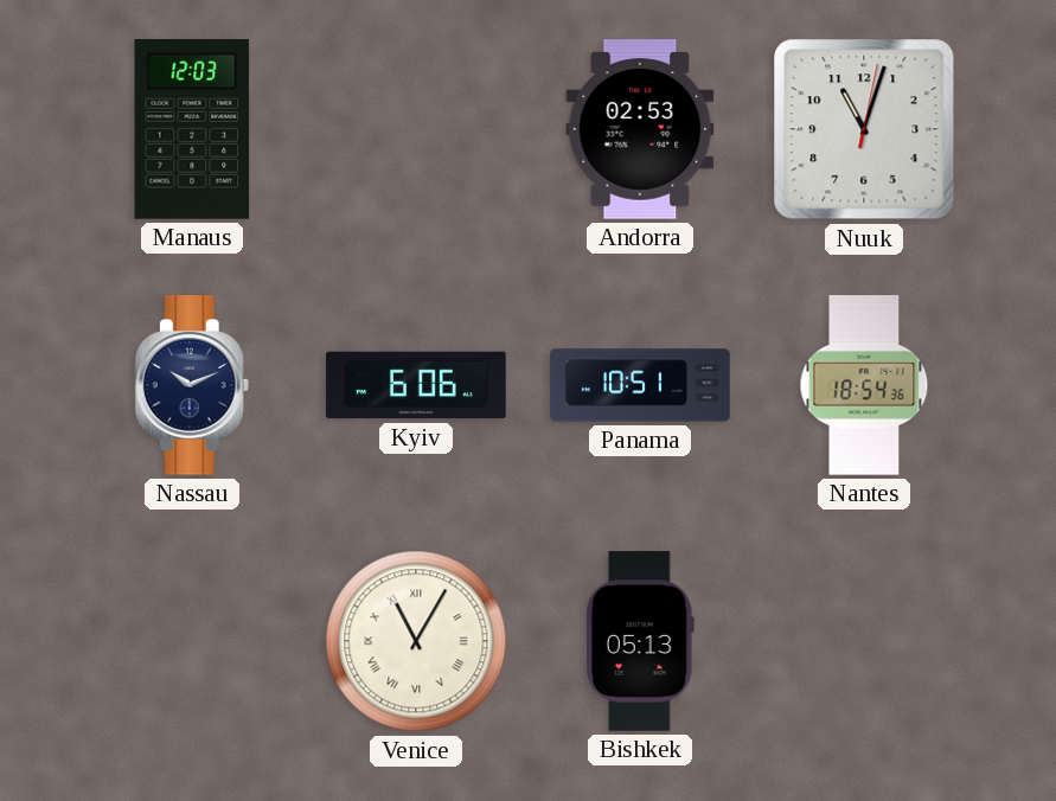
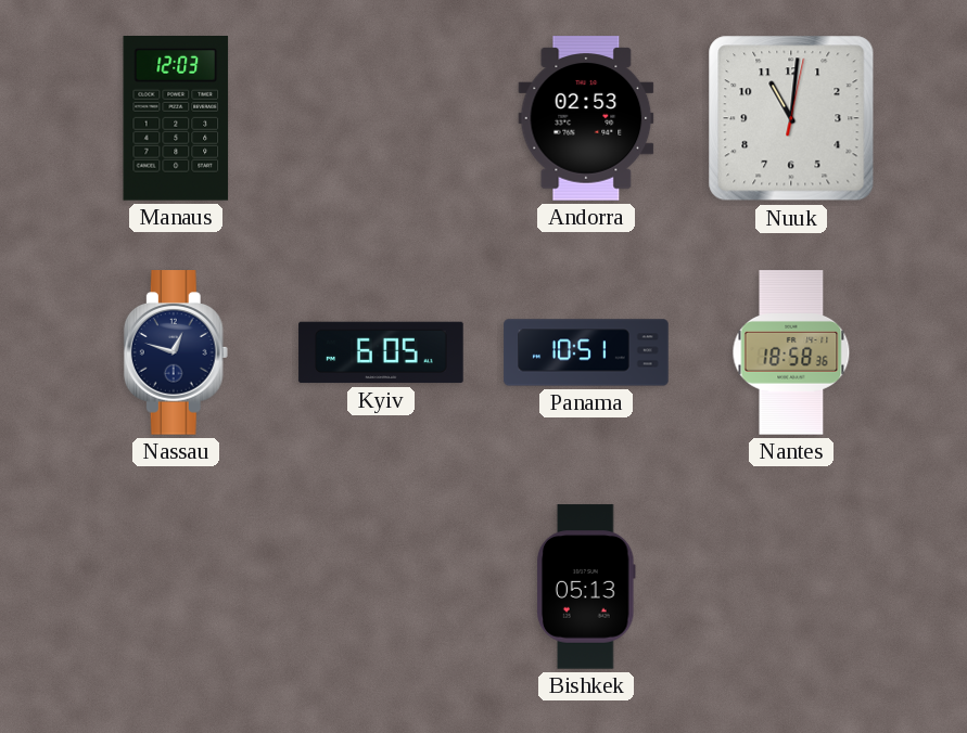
Nuuk: 11:03 -> 11:01 (791, 118)
Nassau: 10:11 -> 12:48 (176, 352)
Kyiv: 6:06 -> 6:05 (381, 352)
Nantes: 18:54 -> 18:58 (791, 352)
Venice: 11:05 -> none (416, 641)
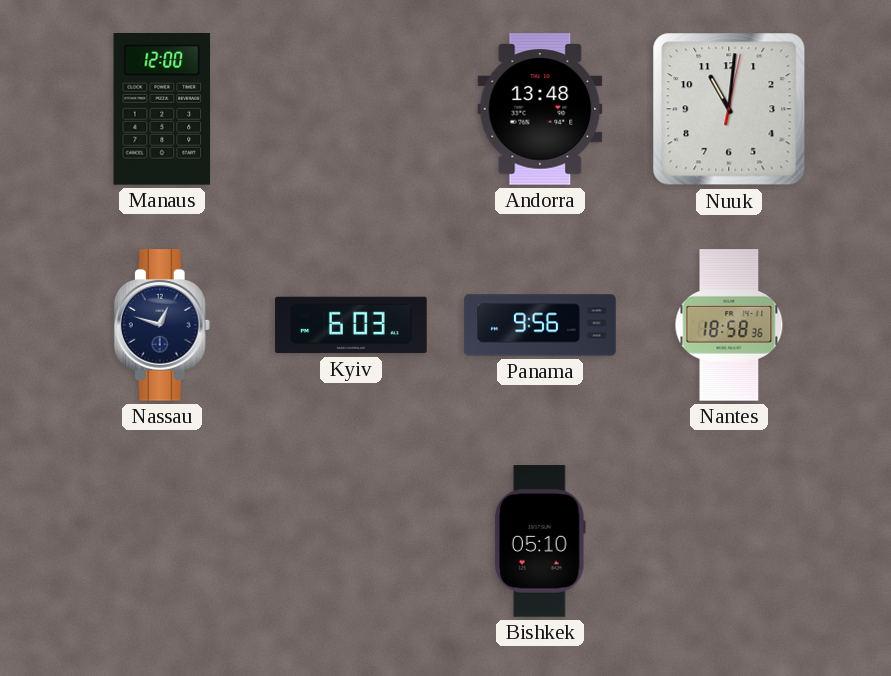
Manaus: 12:03 -> 12:00 (162, 110)
Andorra: 02:53 -> 13:48 (540, 109)
Kyiv: 6:05 -> 6:03 (351, 325)
Panama: 10:51 -> 9:56 (540, 325)
Bishkek: 05:13 -> 05:10 (540, 541)
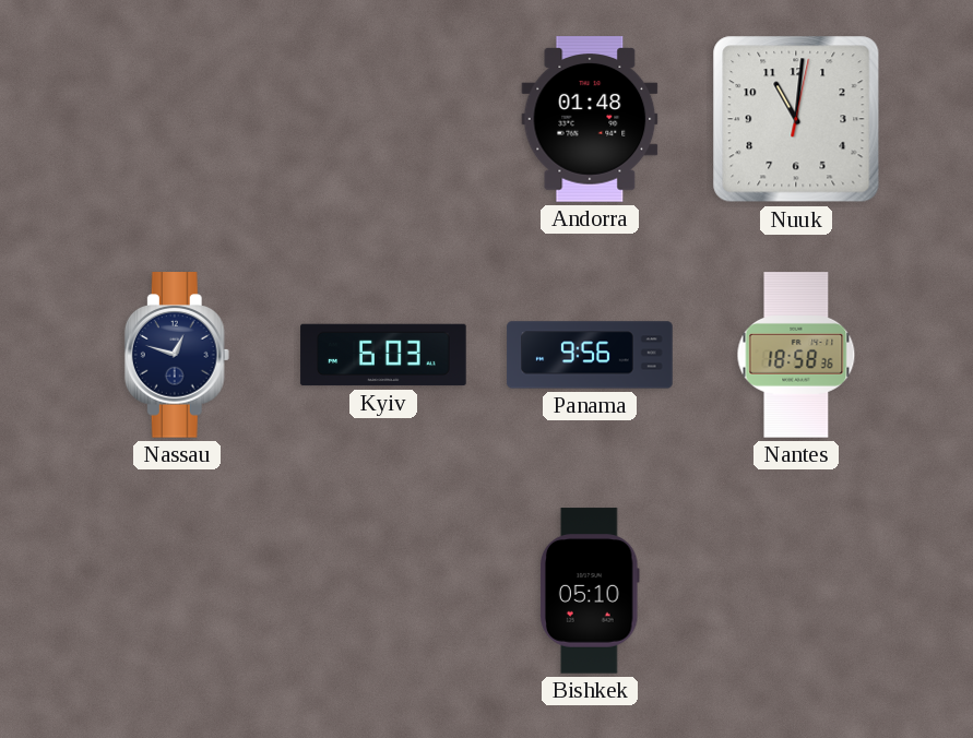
Manaus: 12:00 -> none (162, 110)
Andorra: 13:48 -> 01:48 (590, 119)
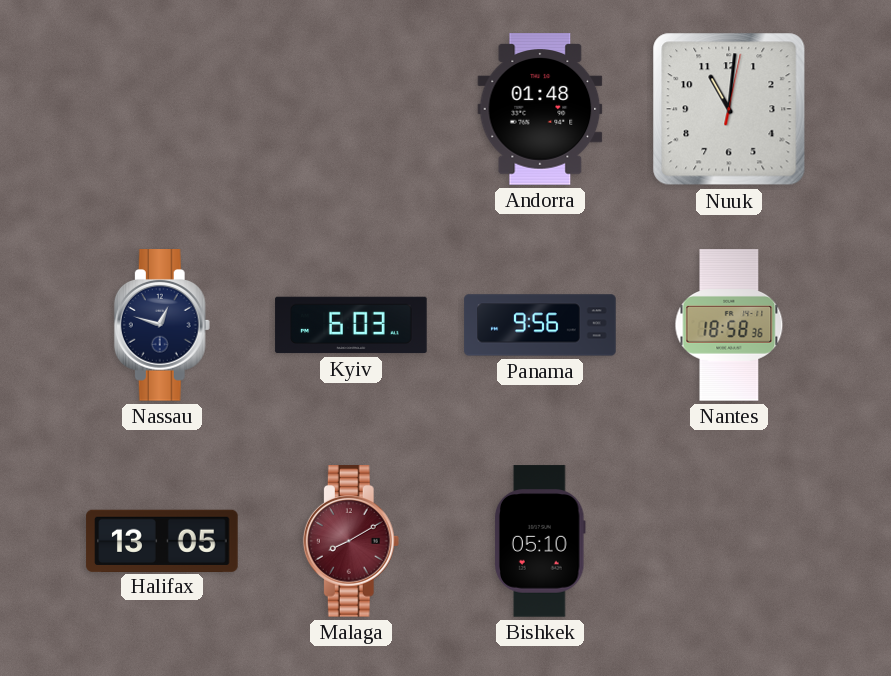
Halifax: none -> 13:05 (162, 540)
Malaga: none -> 8:10 (351, 541)
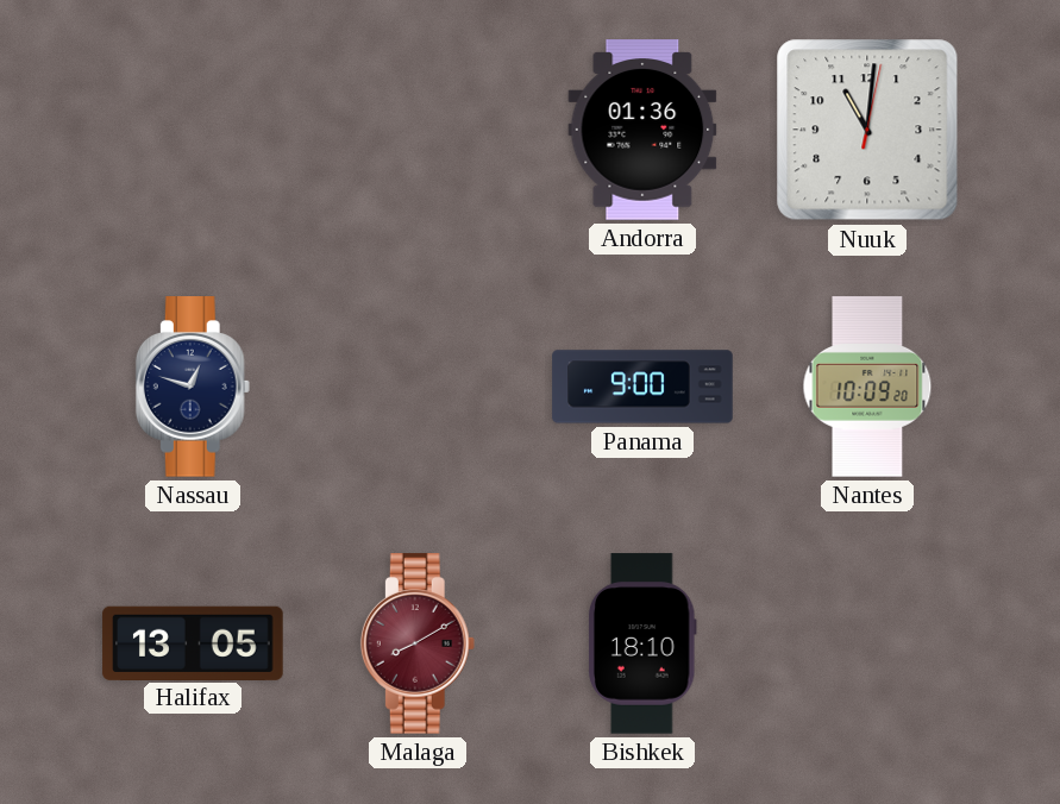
Andorra: 01:48 -> 01:36 (642, 130)
Kyiv: 6:03 -> none (351, 325)
Panama: 9:56 -> 9:00 (642, 387)
Nantes: 18:58 -> 10:09 (867, 387)
Bishkek: 05:10 -> 18:10 (642, 643)
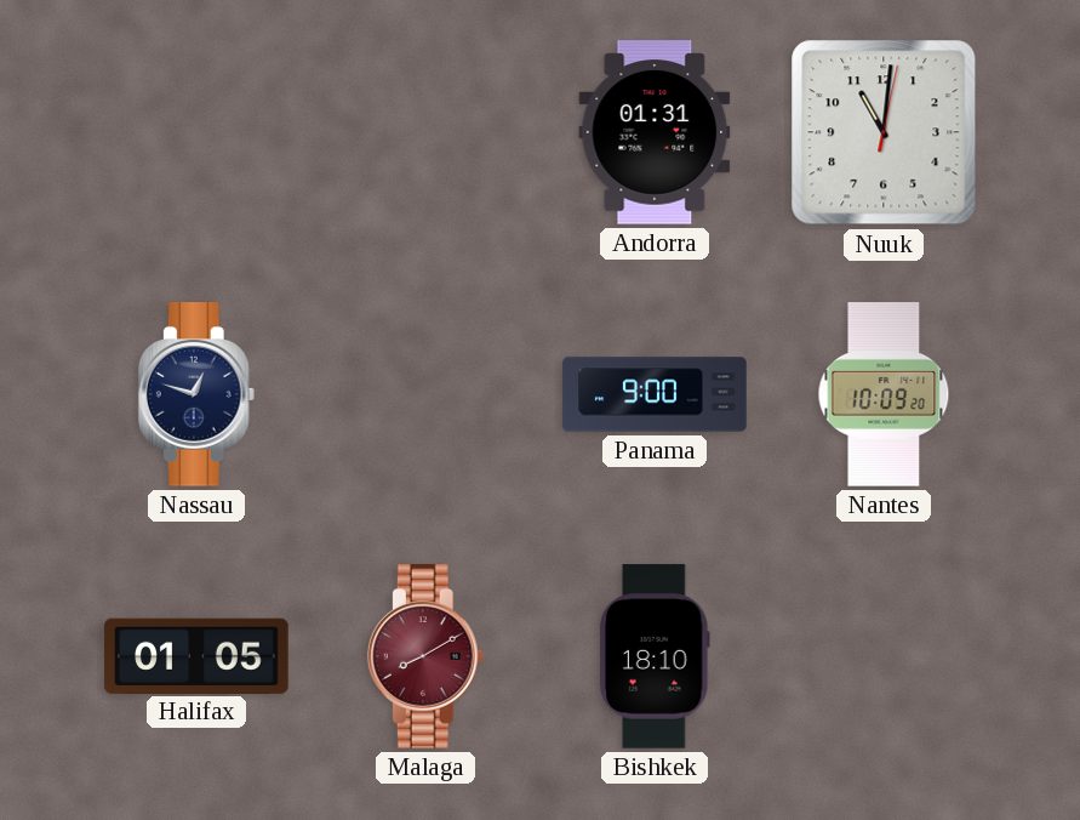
Andorra: 01:36 -> 01:31 (655, 132)
Halifax: 13:05 -> 01:05 (196, 655)
